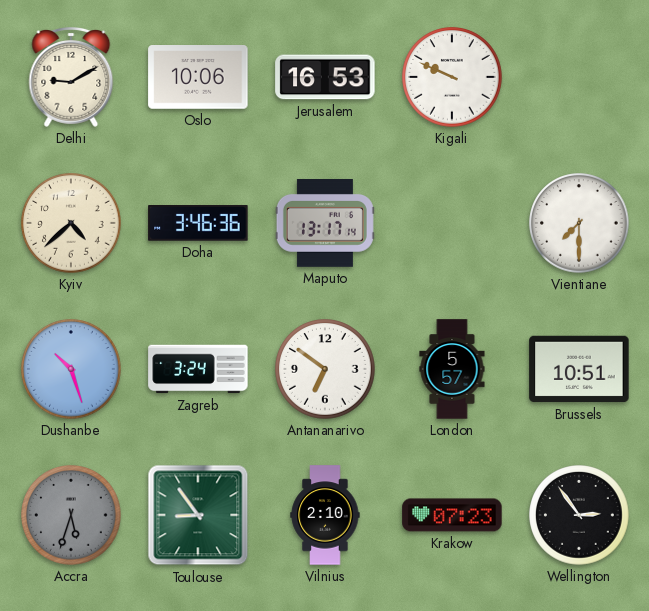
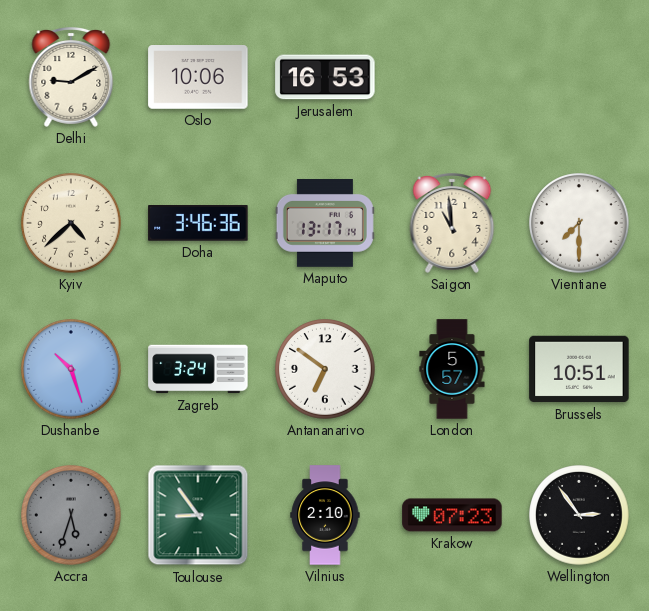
Kigali: 9:49 -> none (452, 77)
Saigon: none -> 10:59 (452, 224)
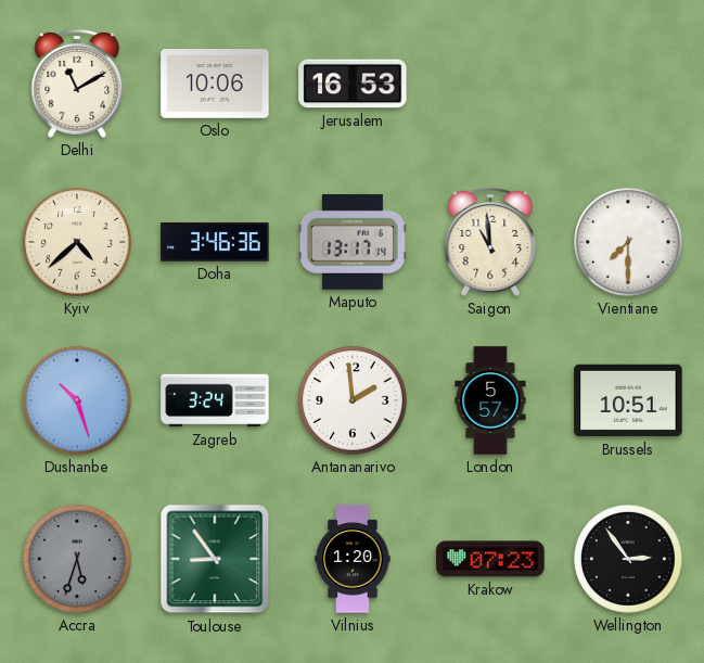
Delhi: 9:10 -> 11:10 (77, 85)
Antananarivo: 6:51 -> 1:59 (353, 400)
Vilnius: 2:10 -> 1:20 (353, 559)
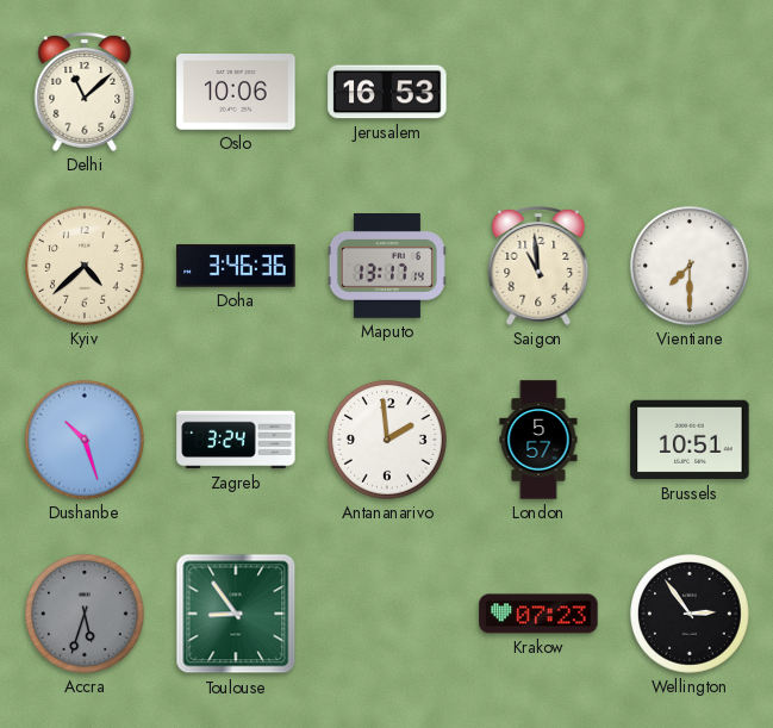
Delhi: 11:10 -> 11:08 (85, 93)
Vilnius: 1:20 -> none (353, 559)
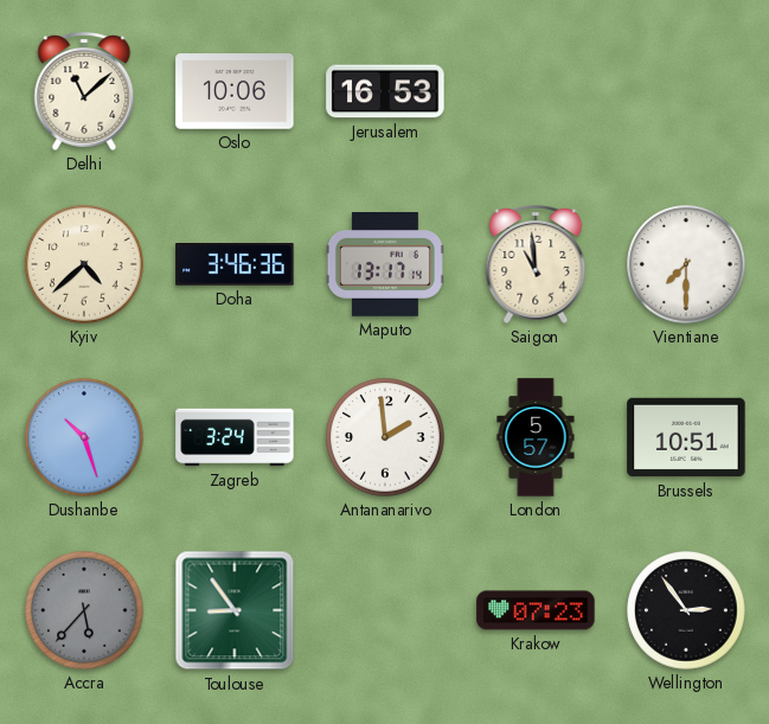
Accra: 5:33 -> 5:37 (84, 610)
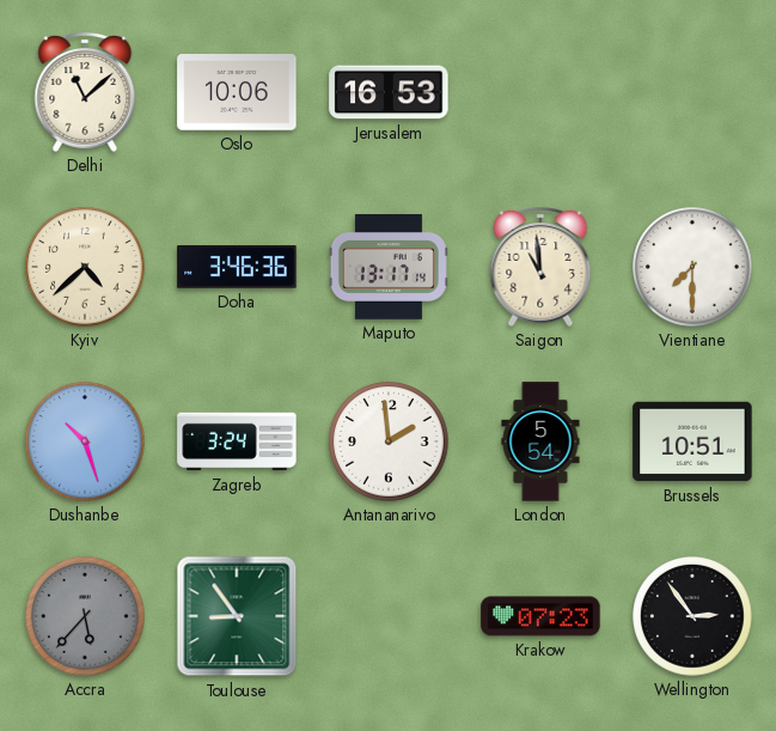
London: 5:57 -> 5:54 (540, 441)
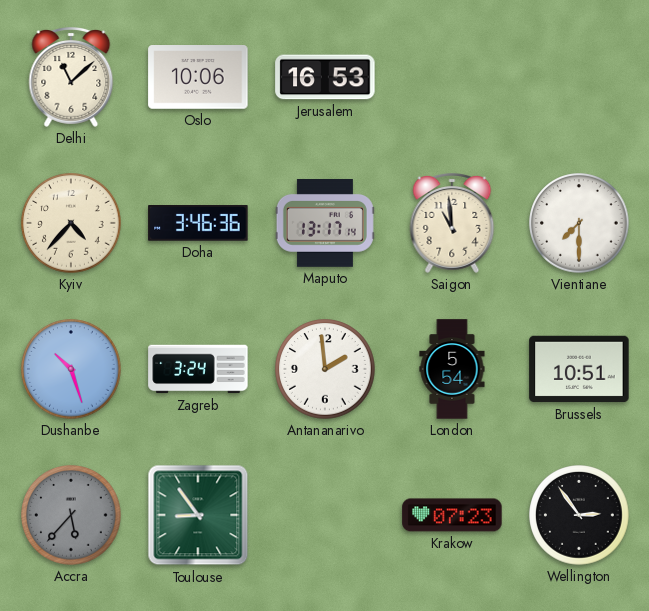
Kyiv: 4:38 -> 4:37 (71, 223)
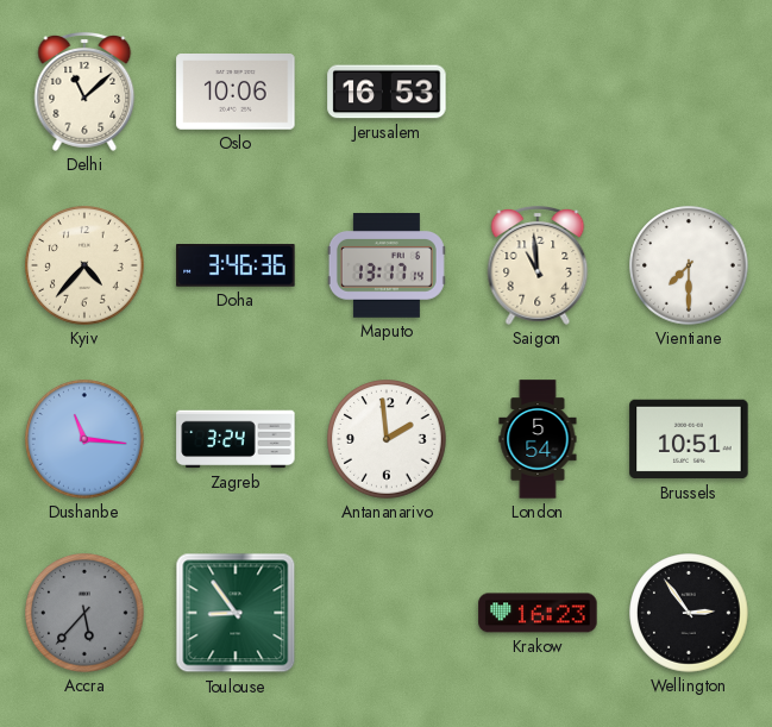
Dushanbe: 10:27 -> 11:16 (84, 439)
Krakow: 07:23 -> 16:23 (538, 613)
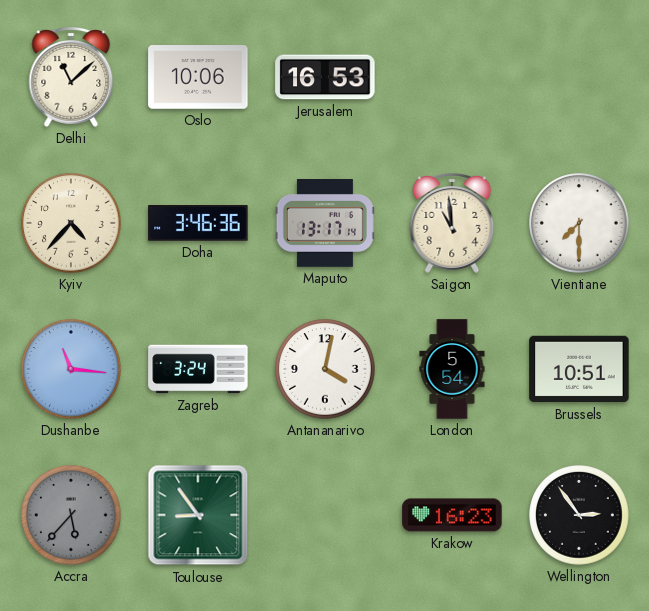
Antananarivo: 1:59 -> 4:02 (325, 369)
